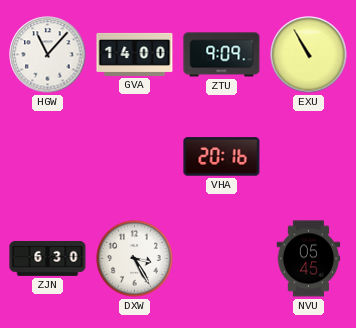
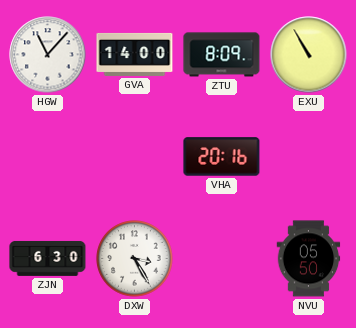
ZTU: 9:09 -> 8:09 (222, 55)
NVU: 05:45 -> 05:50 (309, 259)
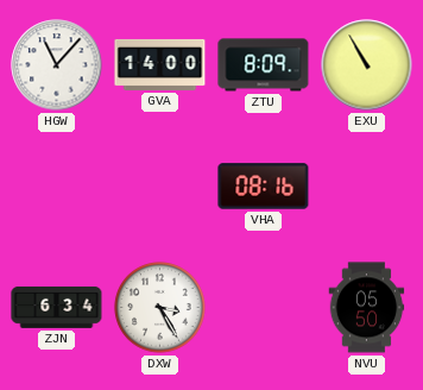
VHA: 20:16 -> 08:16 (264, 187)
ZJN: 6:30 -> 6:34 (57, 307)
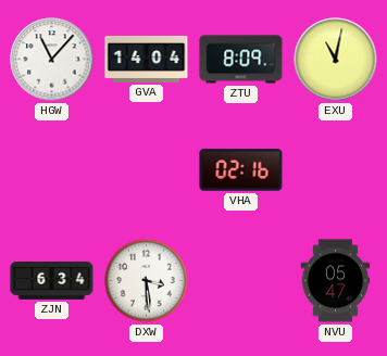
GVA: 14:00 -> 14:04 (147, 59)
EXU: 10:55 -> 11:02 (336, 60)
VHA: 08:16 -> 02:16 (241, 170)
DXW: 3:25 -> 3:29 (147, 281)
NVU: 05:50 -> 05:47 (336, 281)
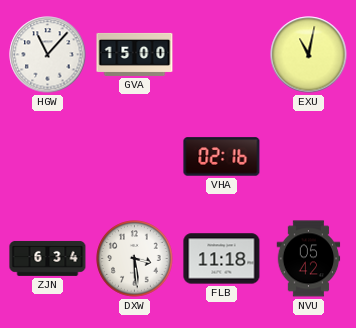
GVA: 14:04 -> 15:00 (135, 54)
ZTU: 8:09 -> none (241, 60)
FLB: none -> 11:18 (222, 259)
NVU: 05:47 -> 05:42 (309, 259)
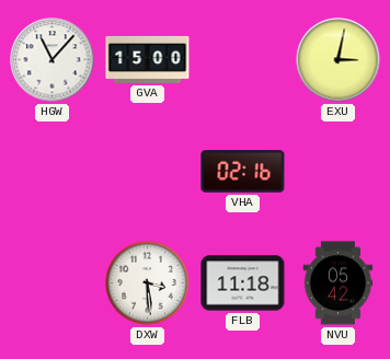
EXU: 11:02 -> 3:02 (339, 60)
ZJN: 6:34 -> none (48, 258)
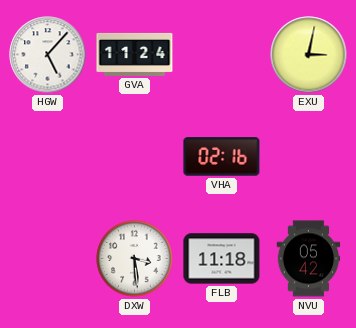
HGW: 11:07 -> 5:07 (48, 55)
GVA: 15:00 -> 11:24 (135, 54)
